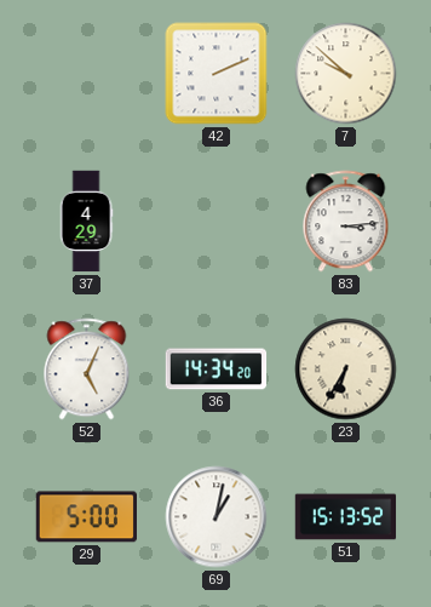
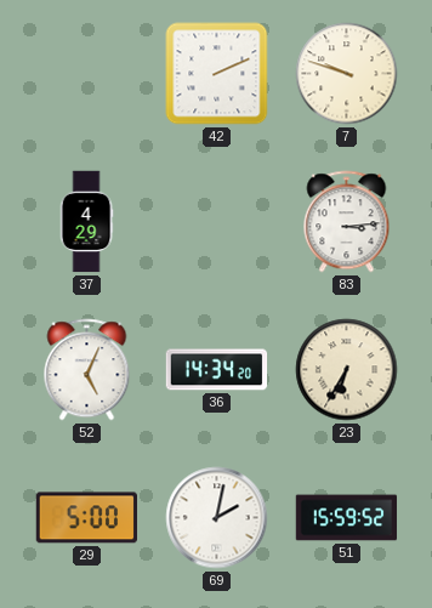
7: 9:52 -> 9:48 (347, 74)
69: 1:02 -> 2:02 (217, 518)
51: 15:13 -> 15:59 (347, 518)
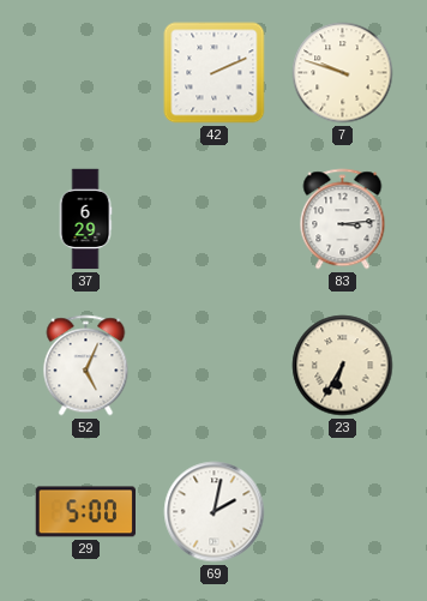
37: 4:29 -> 6:29 (85, 220)
36: 14:34 -> none (217, 370)
51: 15:59 -> none (347, 518)
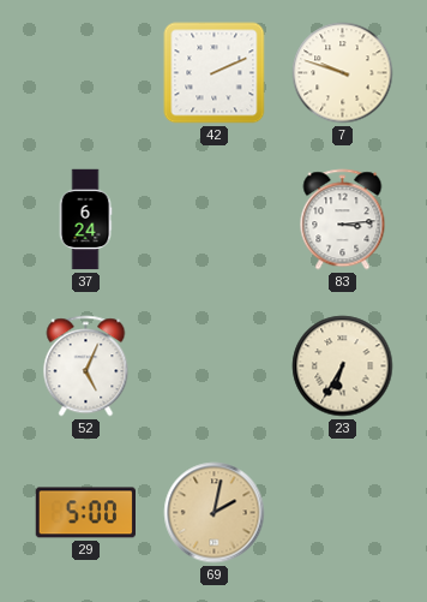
37: 6:29 -> 6:24 (85, 220)
69 dial: white -> champagne (215, 513)
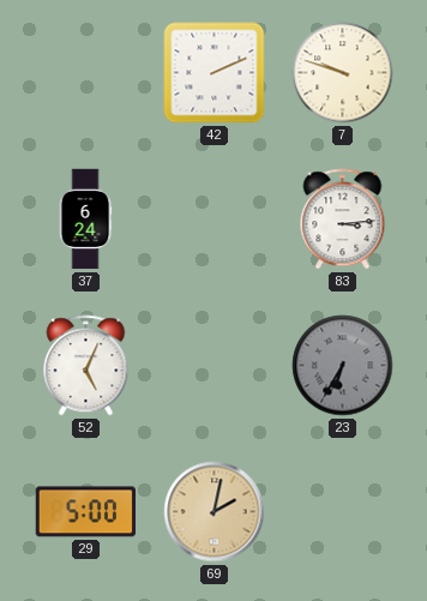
23 dial: cream -> grey (343, 366)
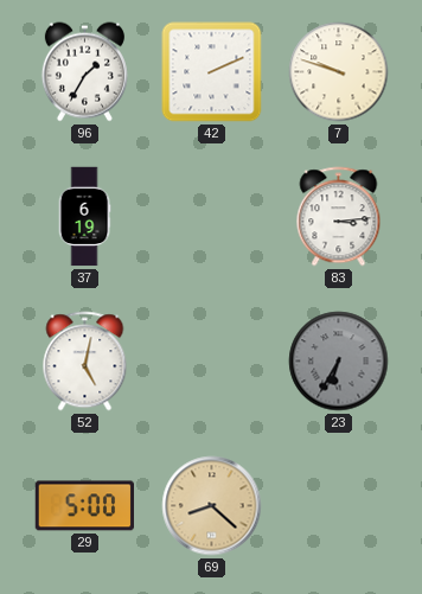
96: none -> 1:35 (84, 72)
37: 6:24 -> 6:19 (84, 217)
52: 5:04 -> 5:02 (85, 362)
69: 2:02 -> 8:22 (212, 506)
